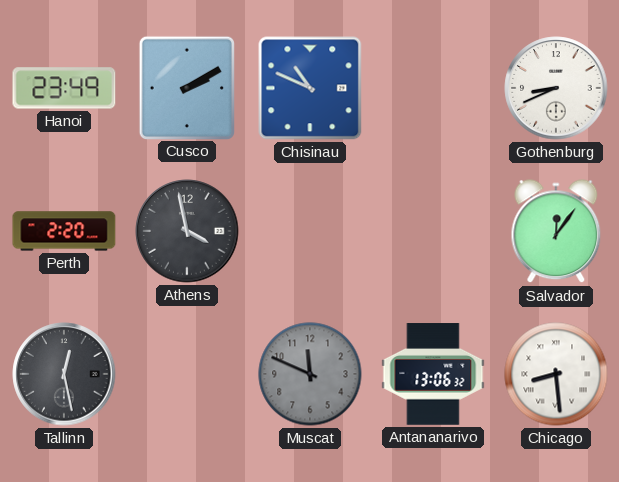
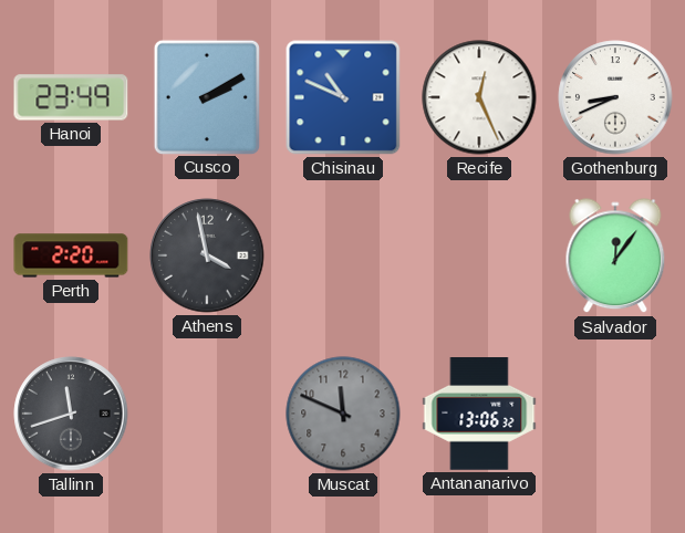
Recife: none -> 12:26 (479, 97)
Tallinn: 12:28 -> 11:42 (71, 414)
Chicago: 8:29 -> none (556, 374)
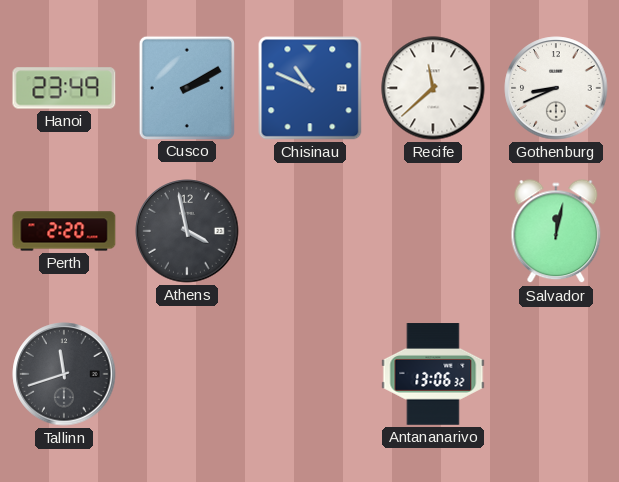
Recife: 12:26 -> 11:38 (433, 88)
Salvador: 12:06 -> 12:02 (556, 232)
Muscat: 11:49 -> none (343, 414)
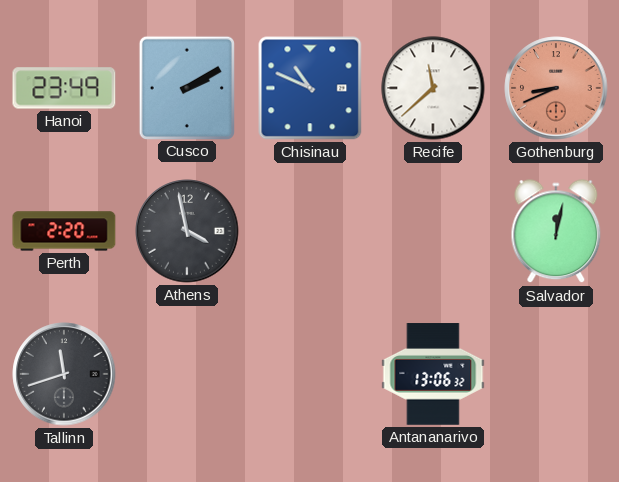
Gothenburg dial: white -> salmon (556, 88)
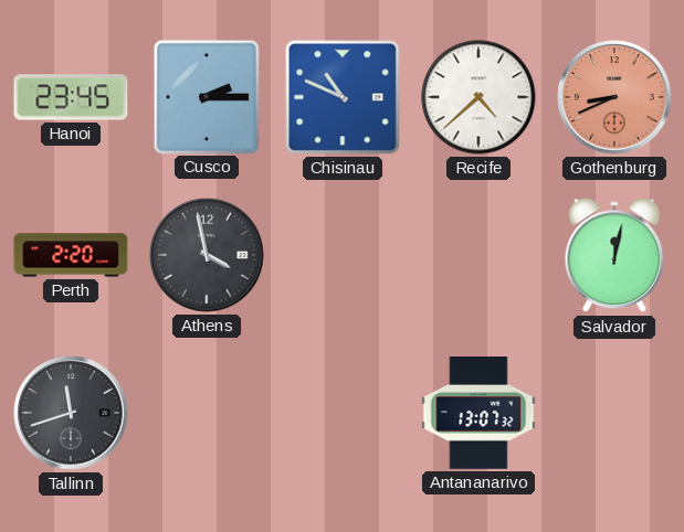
Hanoi: 23:49 -> 23:45 (71, 97)
Cusco: 2:10 -> 2:15 (207, 96)
Recife: 11:38 -> 4:38 (478, 97)
Antananarivo: 13:06 -> 13:07 (478, 413)
